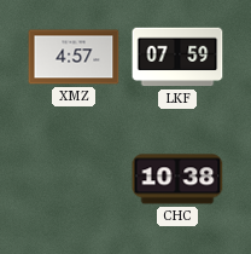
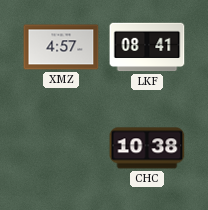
LKF: 07:59 -> 08:41 (147, 47)
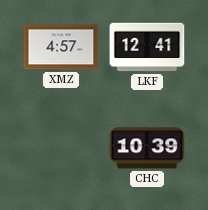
LKF: 08:41 -> 12:41 (147, 47)
CHC: 10:38 -> 10:39 (147, 148)
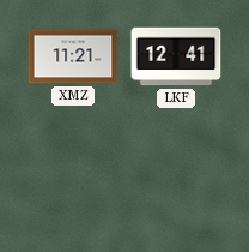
XMZ: 4:57 -> 11:21 (73, 56)
CHC: 10:39 -> none (147, 148)
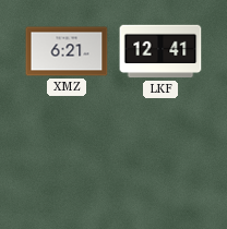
XMZ: 11:21 -> 6:21 (67, 51)
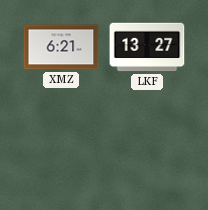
LKF: 12:41 -> 13:27 (147, 47)
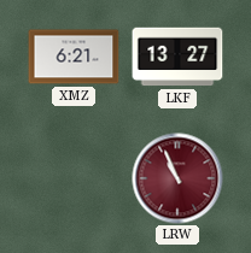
LRW: none -> 10:56 (177, 178)
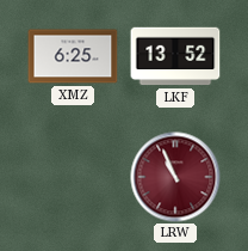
XMZ: 6:21 -> 6:25 (73, 56)
LKF: 13:27 -> 13:52 (175, 56)
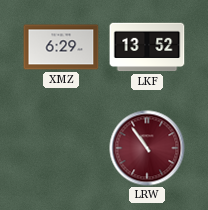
XMZ: 6:25 -> 6:29 (61, 47)
LRW: 10:56 -> 10:54 (147, 148)
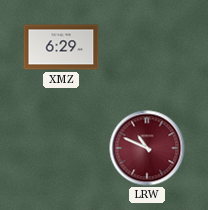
LKF: 13:52 -> none (147, 47)
LRW: 10:54 -> 10:49 (147, 148)
